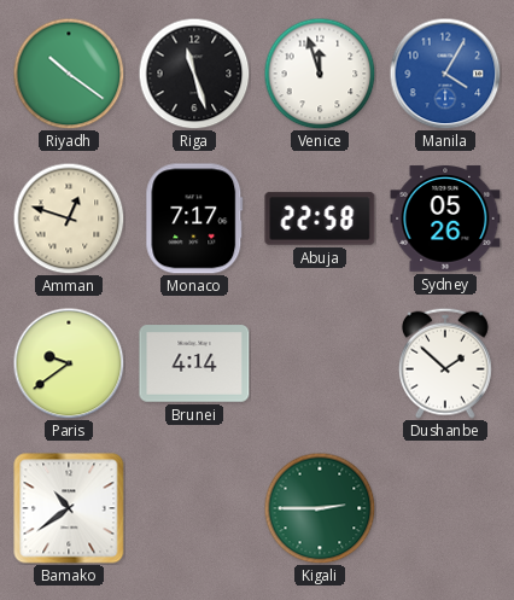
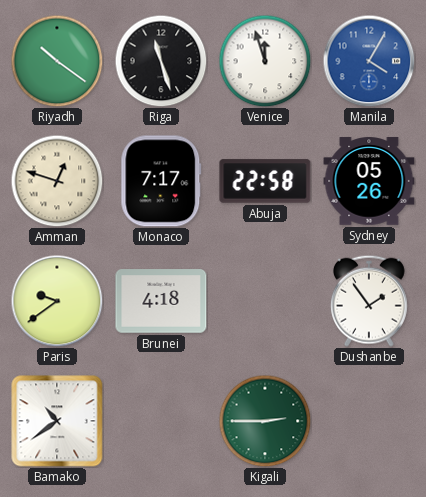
Brunei: 4:14 -> 4:18 (161, 301)
Dushanbe: 1:52 -> 1:54 (369, 301)
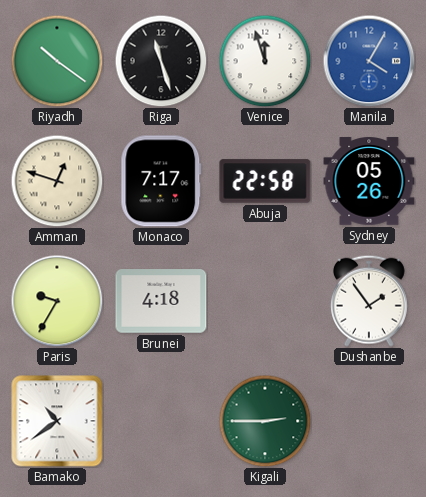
Paris: 9:39 -> 9:35 (57, 301)
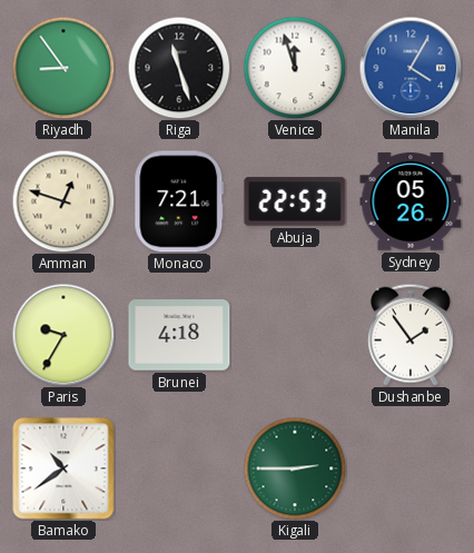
Riyadh: 10:21 -> 8:54 (63, 68)
Monaco: 7:17 -> 7:21 (179, 201)
Abuja: 22:58 -> 22:53 (295, 201)
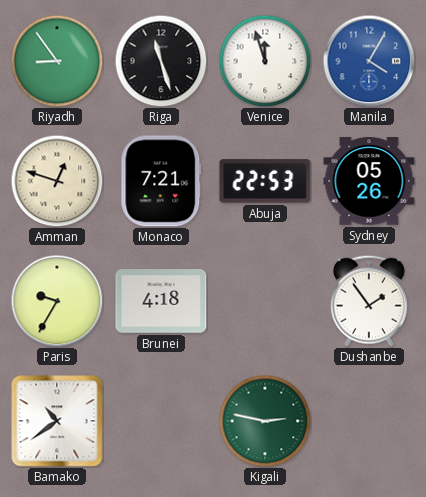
Kigali: 2:45 -> 2:47 (265, 421)
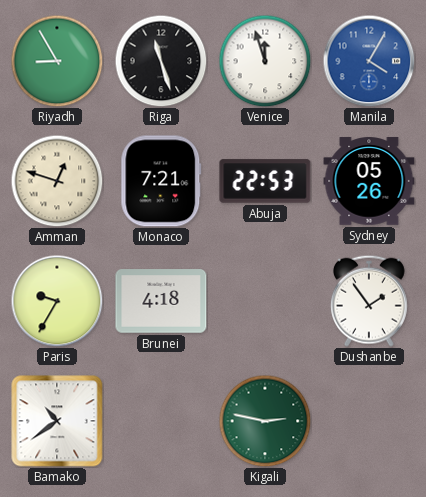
Riyadh: 8:54 -> 8:55 (57, 61)
